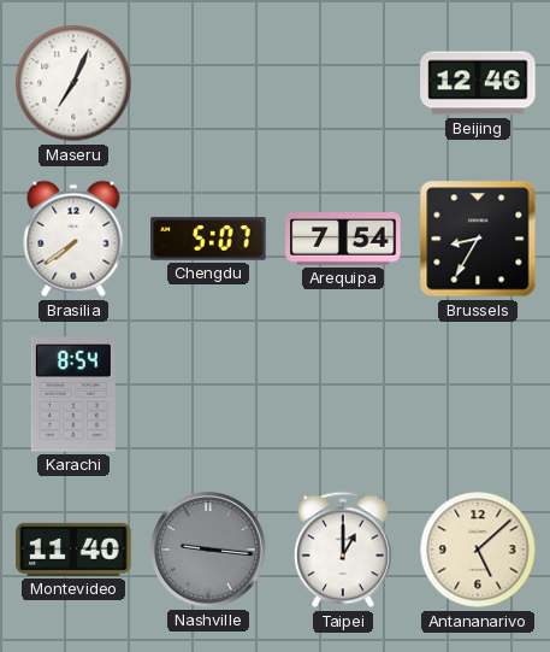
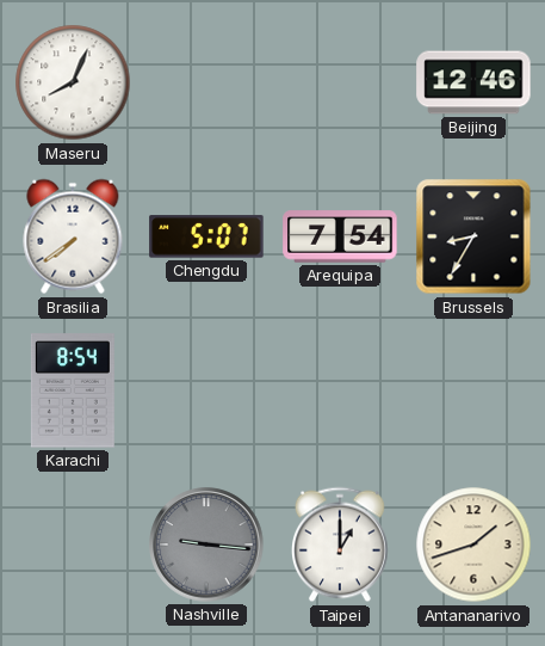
Maseru: 7:04 -> 8:04 (73, 82)
Montevideo: 11:40 -> none (73, 550)
Antananarivo: 5:08 -> 1:42 (473, 545)
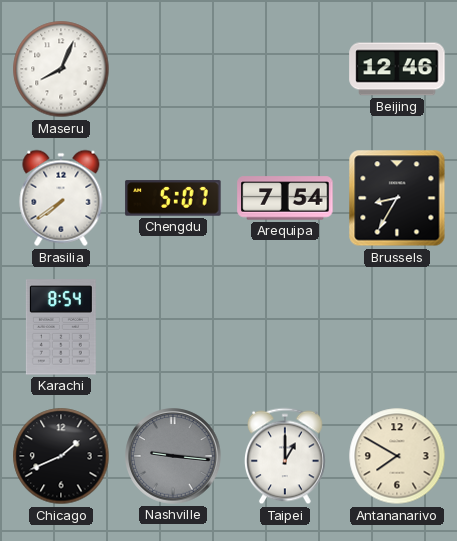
Chicago: none -> 1:41 (61, 456)
Antananarivo: 1:42 -> 7:50 (397, 456)
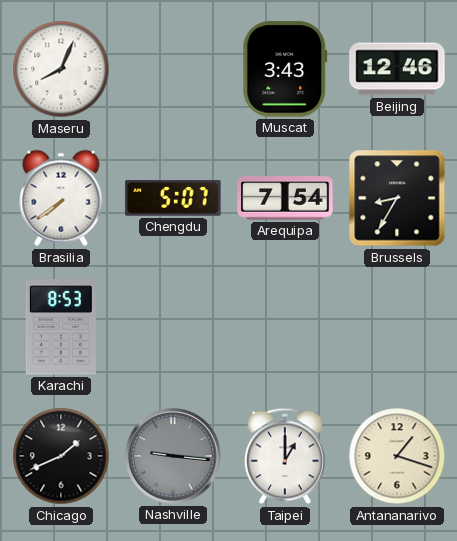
Muscat: none -> 3:43 (285, 69)
Karachi: 8:54 -> 8:53 (61, 327)
Antananarivo: 7:50 -> 1:18 (397, 456)
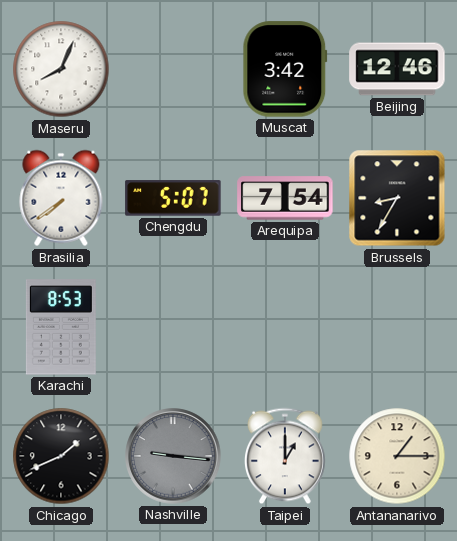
Muscat: 3:43 -> 3:42 (285, 69)
Antananarivo: 1:18 -> 1:15 (397, 456)
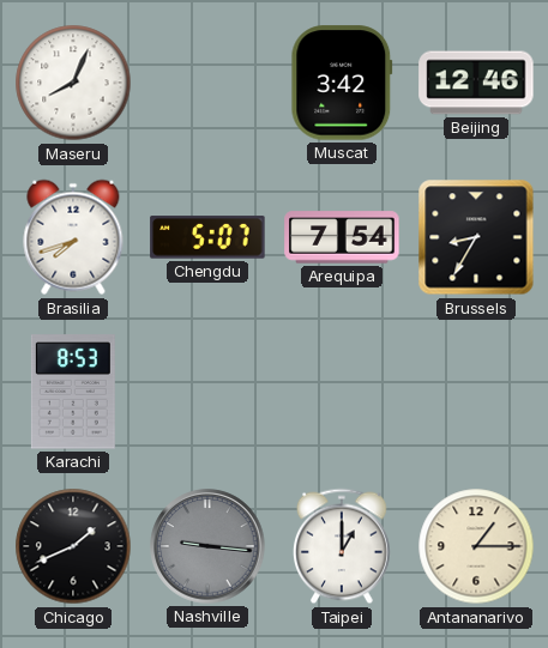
Brasilia: 7:39 -> 7:42 (73, 237)
